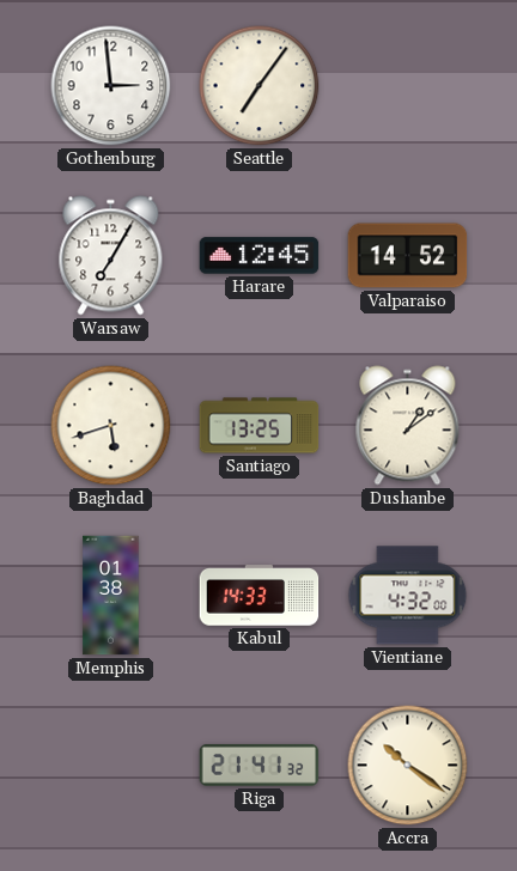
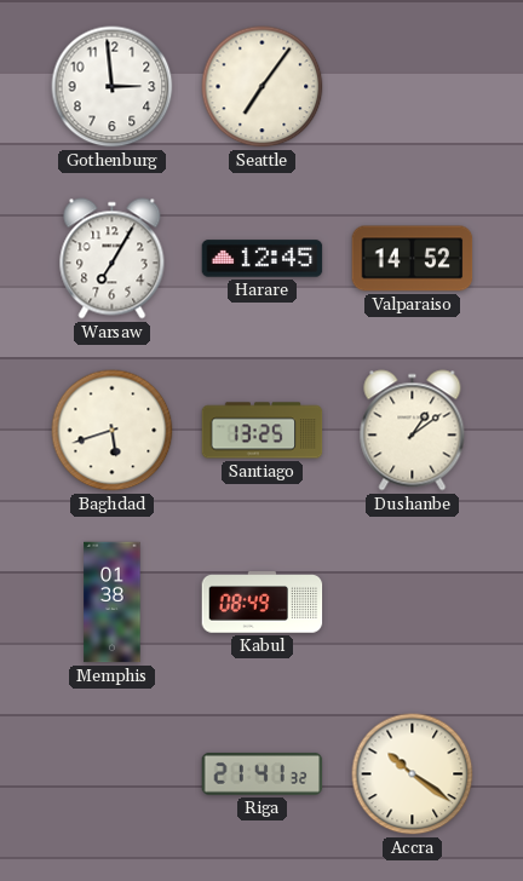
Kabul: 14:33 -> 08:49 (263, 603)
Vientiane: 4:32 -> none (408, 596)
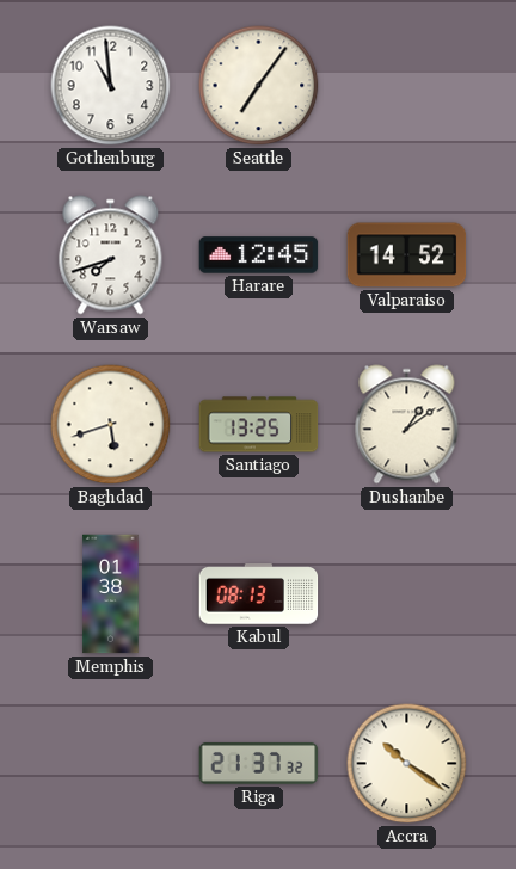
Gothenburg: 2:59 -> 10:59 (111, 86)
Warsaw: 7:05 -> 7:42 (111, 255)
Kabul: 08:49 -> 08:13 (259, 594)
Riga: 21:41 -> 21:37 (259, 764)
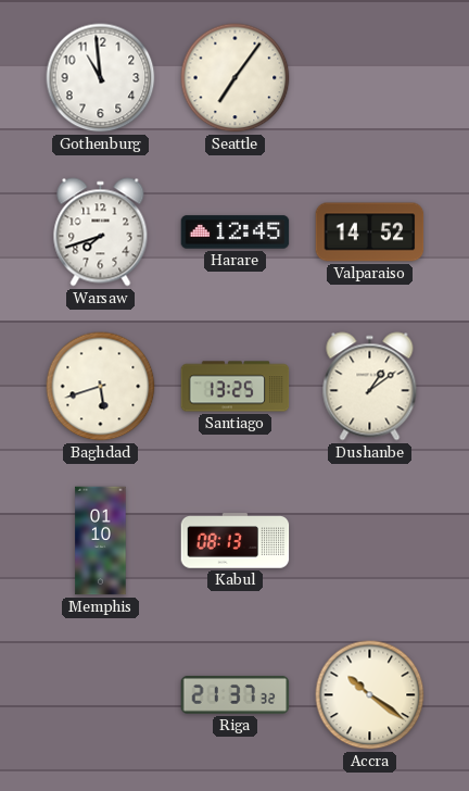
Memphis: 01:38 -> 01:10 (101, 541)
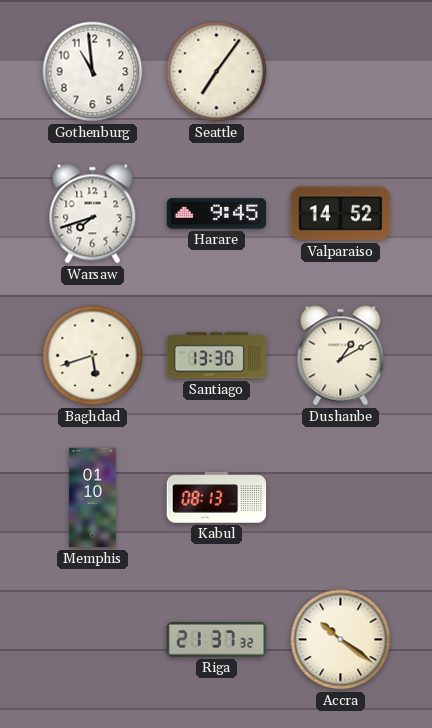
Harare: 12:45 -> 9:45 (217, 214)
Santiago: 13:25 -> 13:30 (217, 356)
Dushanbe: 1:09 -> 1:10 (341, 356)
